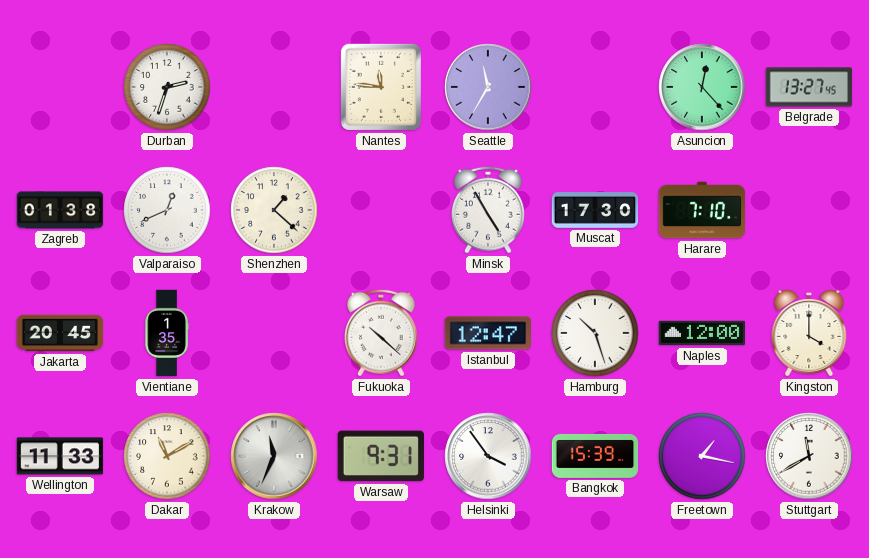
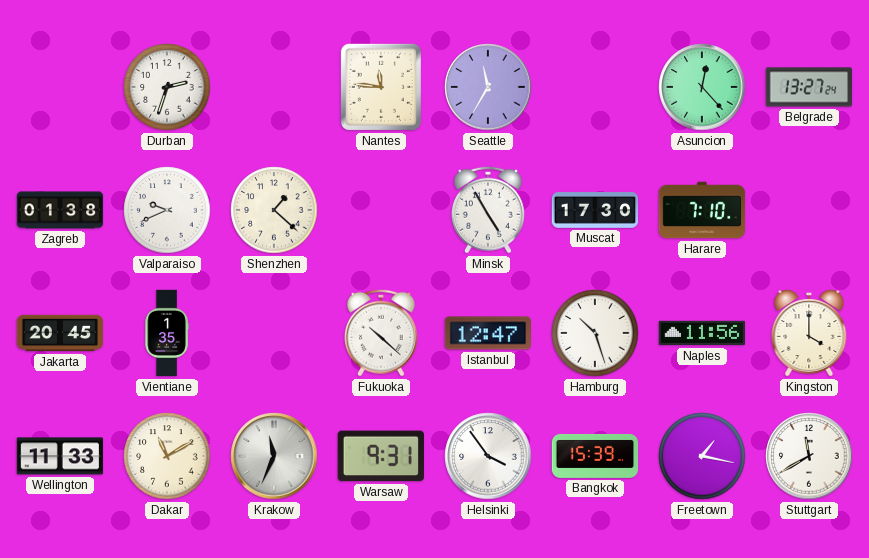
Belgrade: 13:27:45 -> 13:27:24 (809, 87)
Valparaiso: 12:41 -> 9:41 (167, 210)
Naples: 12:00 -> 11:56 (702, 333)
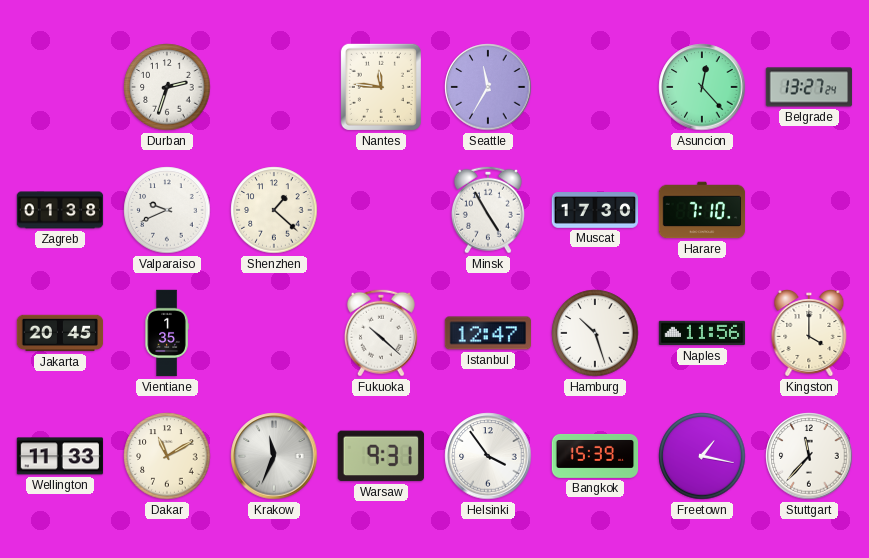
Stuttgart: 11:40 -> 11:37 (809, 456)
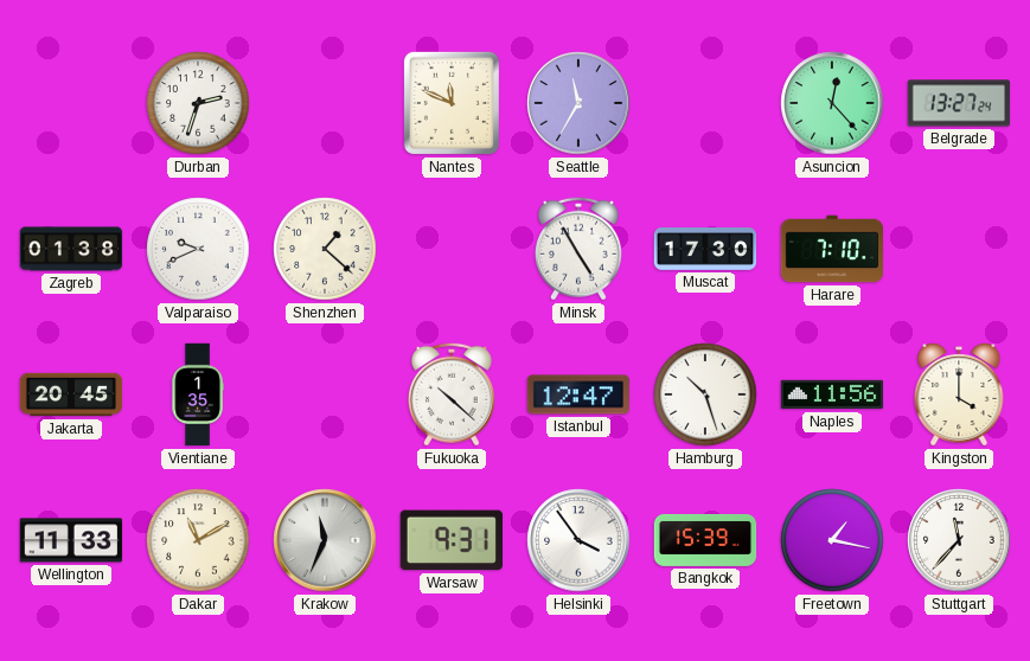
Nantes: 11:46 -> 11:49 (452, 103)
